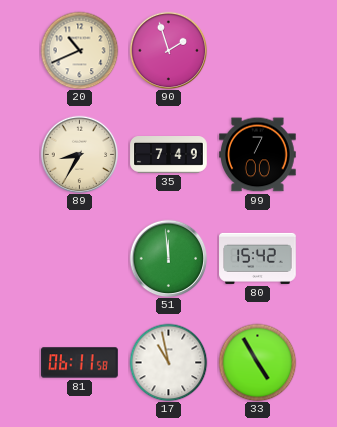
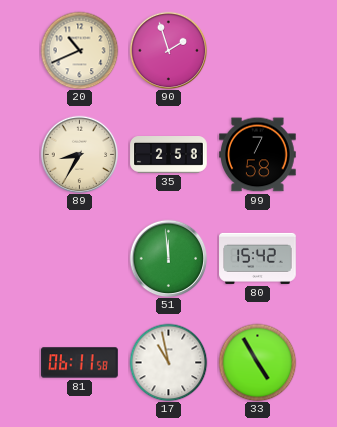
35: 7:49 -> 2:58 (169, 155)
99: 7:00 -> 7:58 (258, 155)
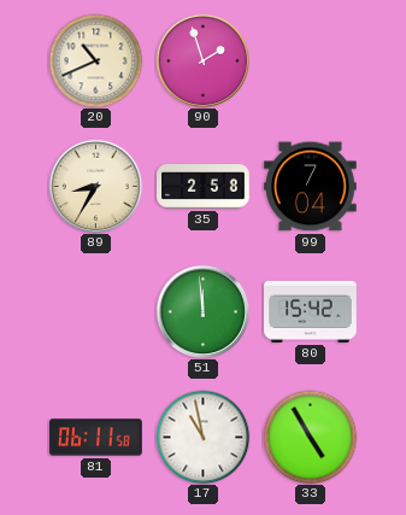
99: 7:58 -> 7:04 (311, 187)
